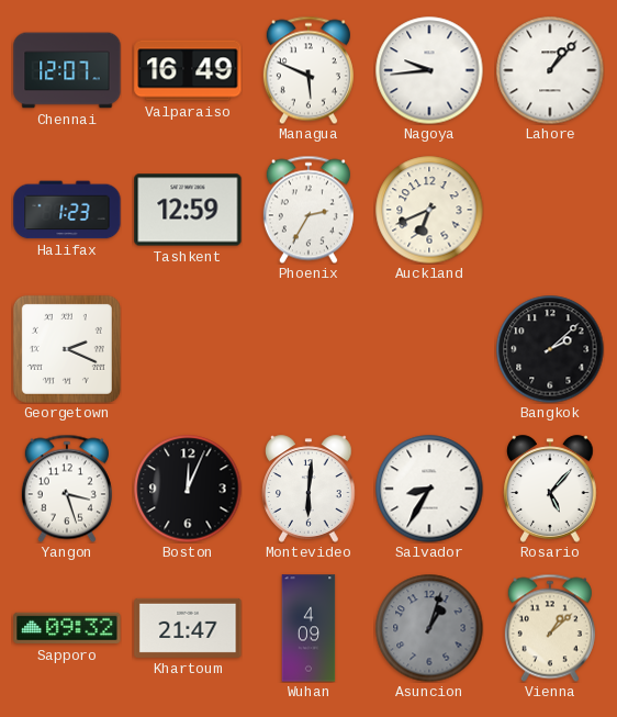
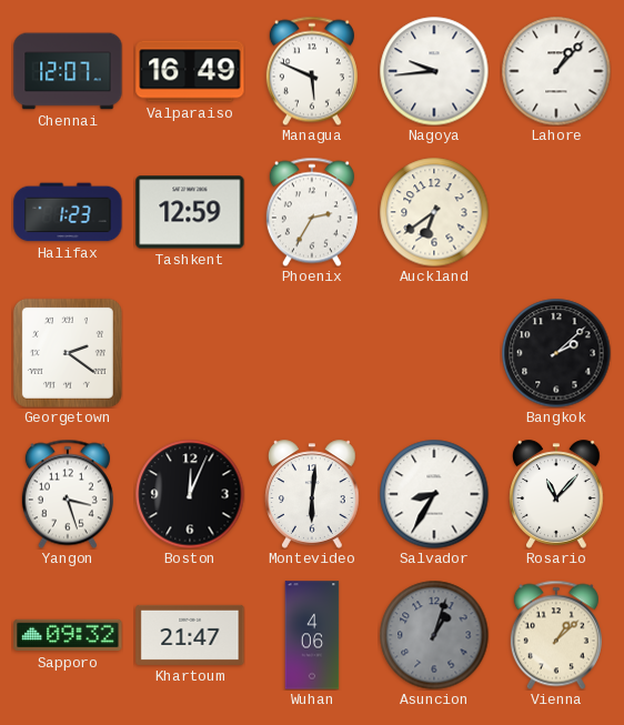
Auckland: 6:41 -> 6:39 (434, 212)
Georgetown: 2:19 -> 2:21 (68, 353)
Rosario: 5:07 -> 11:07 (556, 494)
Wuhan: 4:09 -> 4:06 (312, 635)
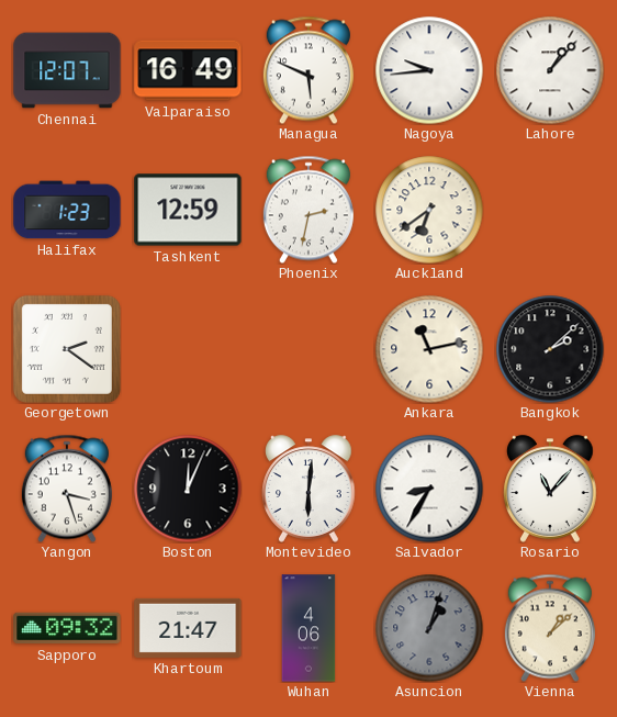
Phoenix: 2:35 -> 2:32 (308, 210)
Ankara: none -> 11:13 (429, 349)
